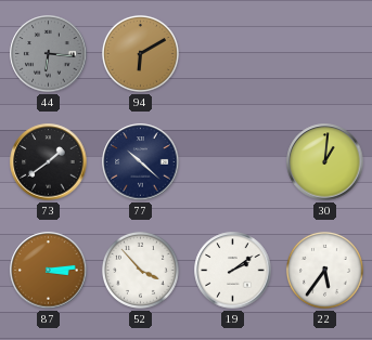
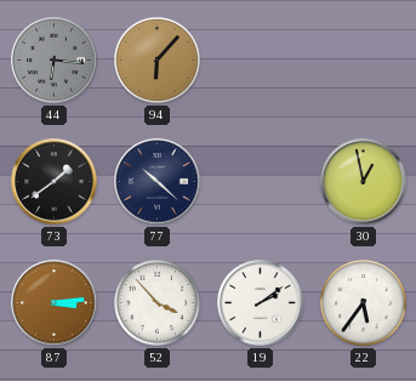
94: 6:10 -> 6:07 (156, 59)
30: 1:01 -> 12:58 (364, 182)
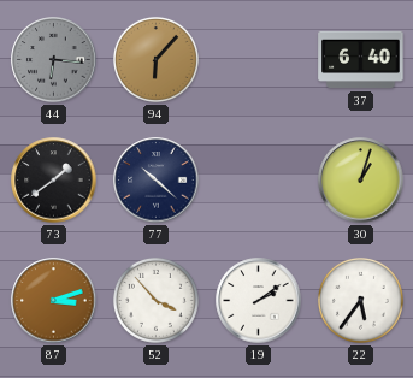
37: none -> 6:40 (361, 60)
30: 12:58 -> 1:03 (361, 181)
87: 3:14 -> 3:12 (54, 301)
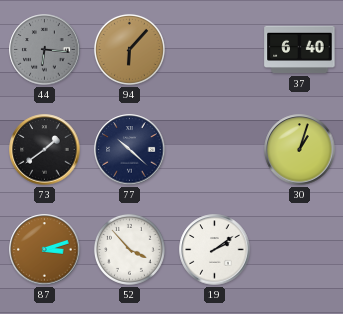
22: 5:36 -> none (360, 300)
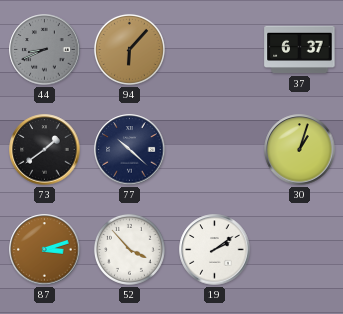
44: 6:16 -> 8:41 (45, 50)
37: 6:40 -> 6:37 (300, 50)
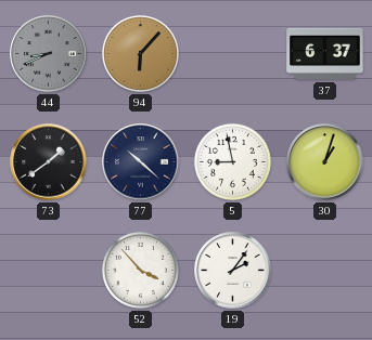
5: none -> 8:58 (232, 161)
87: 3:12 -> none (45, 250)
19: 2:09 -> 2:06 (233, 271)
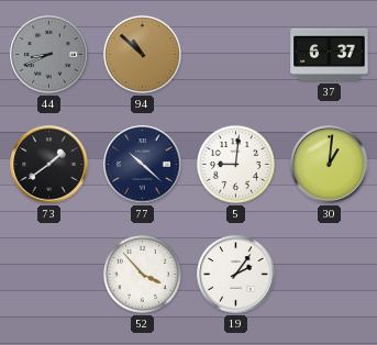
94: 6:07 -> 10:52 (142, 54)
5: 8:58 -> 9:01 (235, 164)
30: 1:03 -> 1:01 (330, 165)
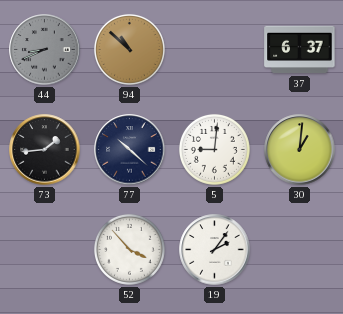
73: 1:39 -> 1:44 (45, 150)
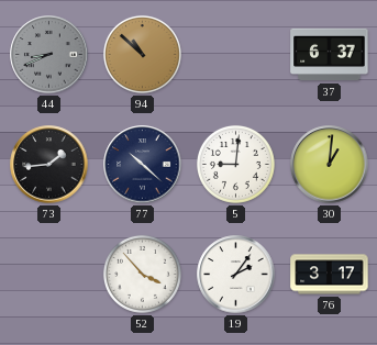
76: none -> 3:17 (330, 275)
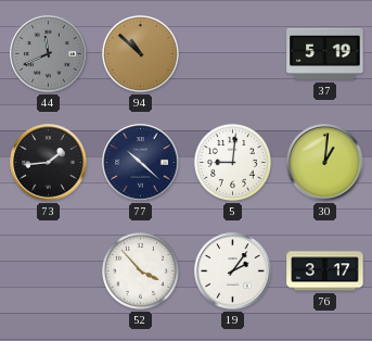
44: 8:41 -> 11:41 (49, 54)
37: 6:37 -> 5:19 (325, 54)
